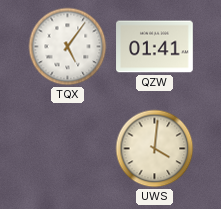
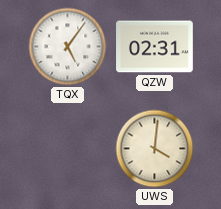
QZW: 01:41 -> 02:31 (155, 47)
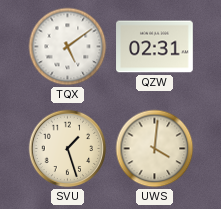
TQX: 5:06 -> 5:09 (68, 47)
SVU: none -> 1:27 (68, 149)
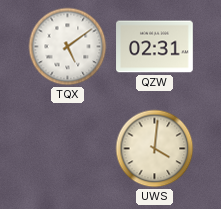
SVU: 1:27 -> none (68, 149)
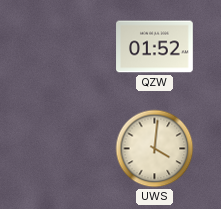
TQX: 5:09 -> none (68, 47)
QZW: 02:31 -> 01:52 (155, 47)
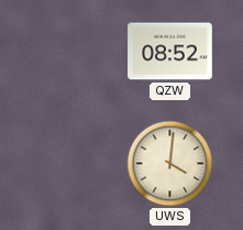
QZW: 01:52 -> 08:52 (170, 52)
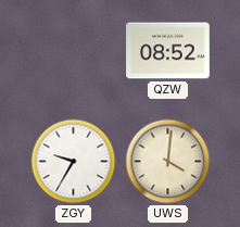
ZGY: none -> 9:35 (74, 162)
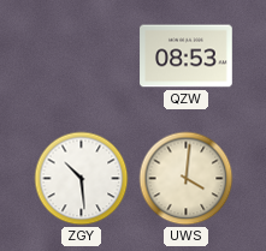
QZW: 08:52 -> 08:53 (187, 56)
ZGY: 9:35 -> 10:29 (82, 179)
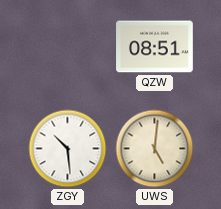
QZW: 08:53 -> 08:51 (155, 47)
UWS: 4:01 -> 5:01 (155, 149)
